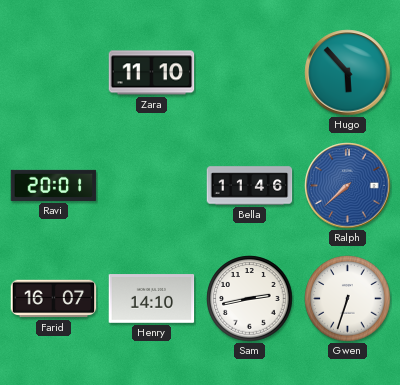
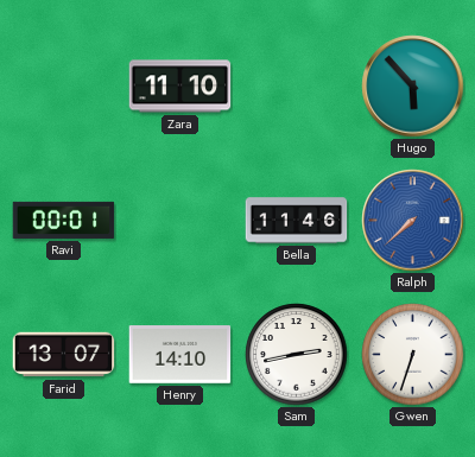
Ravi: 20:01 -> 00:01 (64, 220)
Farid: 16:07 -> 13:07 (64, 355)
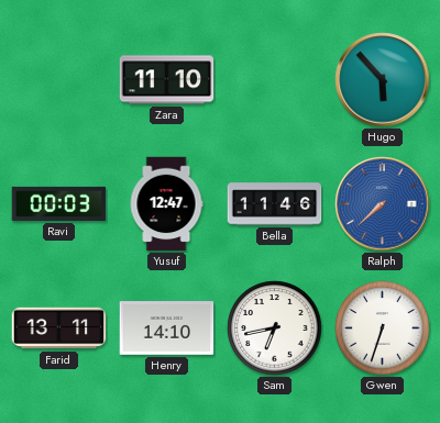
Ravi: 00:01 -> 00:03 (59, 203)
Yusuf: none -> 12:47 (166, 204)
Farid: 13:07 -> 13:11 (59, 329)
Sam: 2:43 -> 6:43 (275, 329)
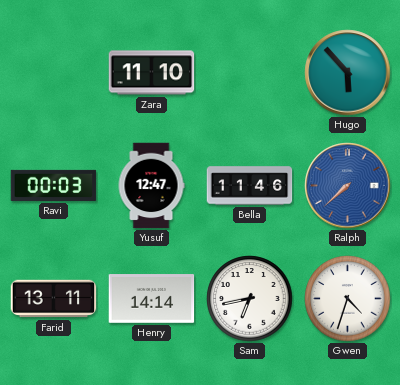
Henry: 14:10 -> 14:14 (152, 299)
Gwen: 6:33 -> 4:33 (348, 299)
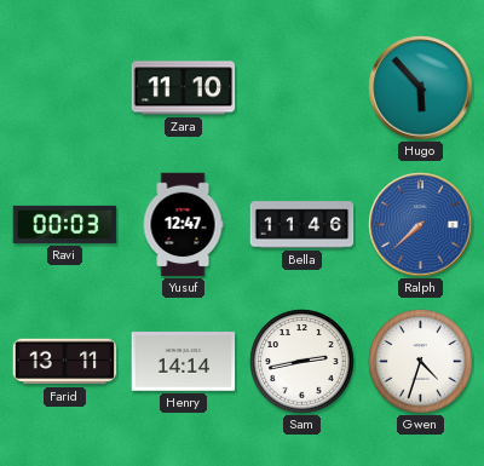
Sam: 6:43 -> 2:43 (302, 362)
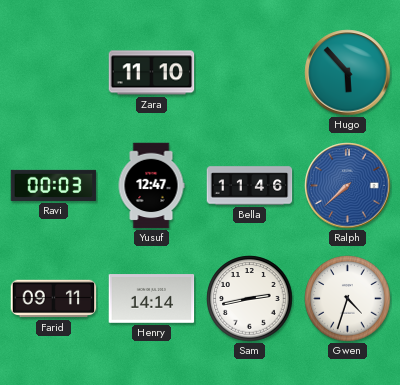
Farid: 13:11 -> 09:11 (54, 299)
